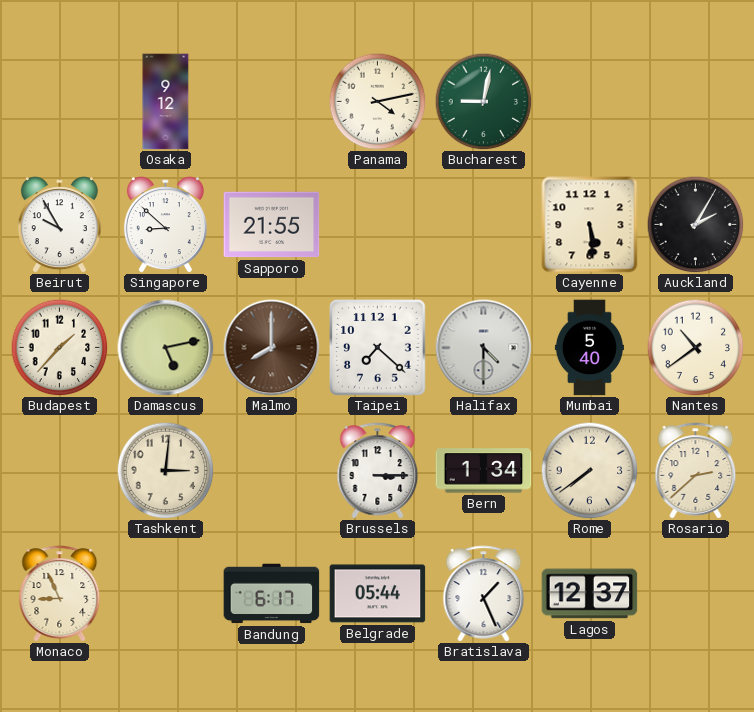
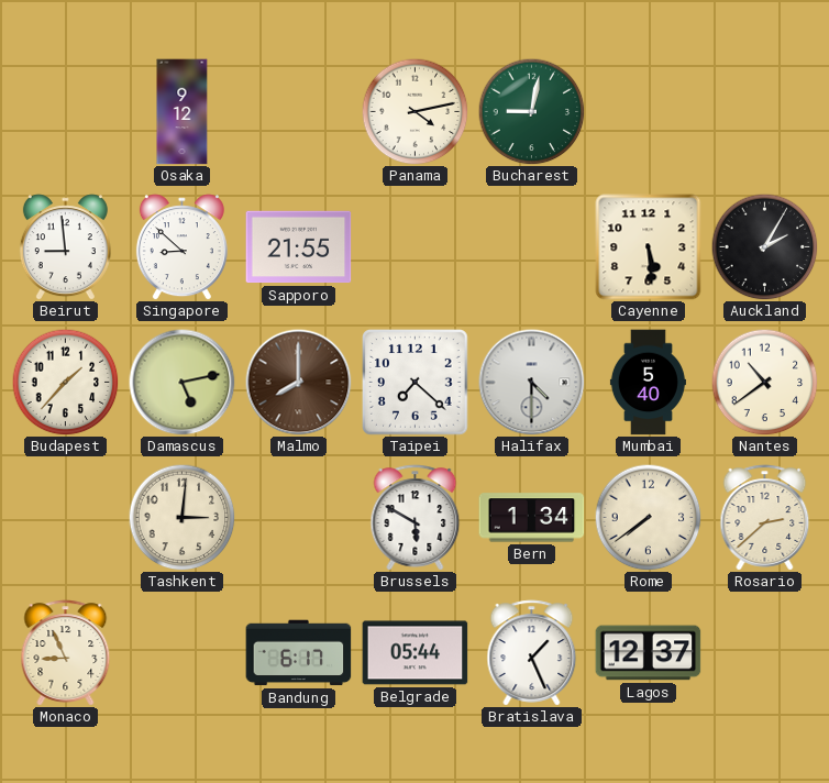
Beirut: 9:55 -> 8:59 (65, 247)
Brussels: 3:15 -> 5:50 (416, 518)
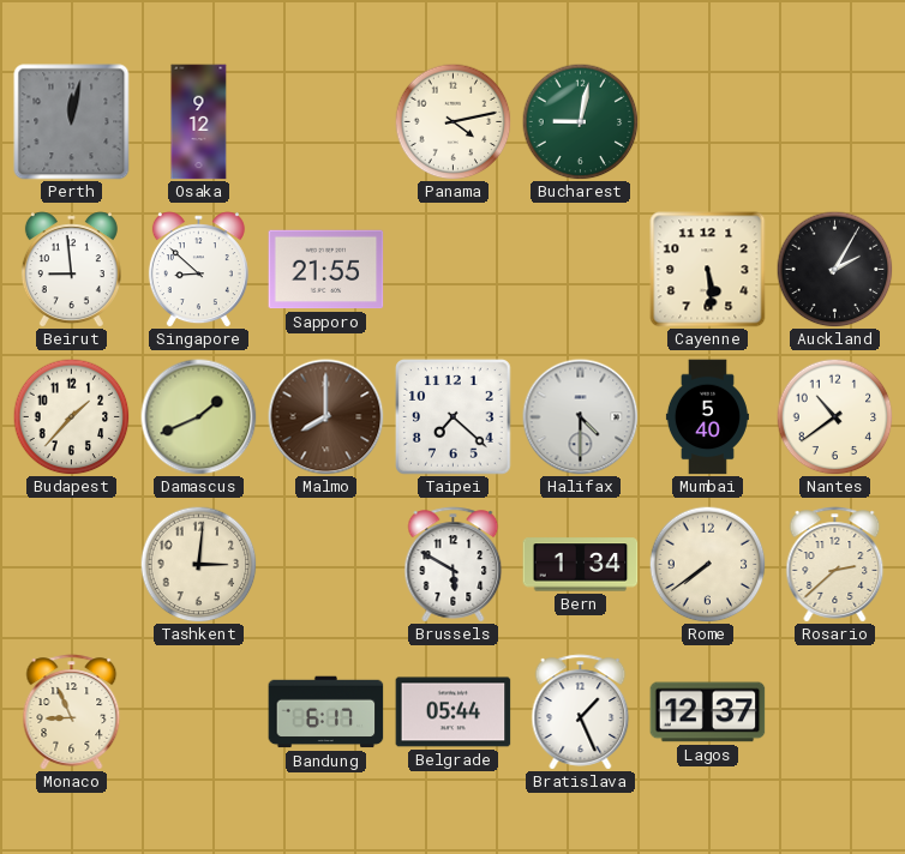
Perth: none -> 12:02 (72, 122)
Damascus: 5:13 -> 1:41 (199, 417)
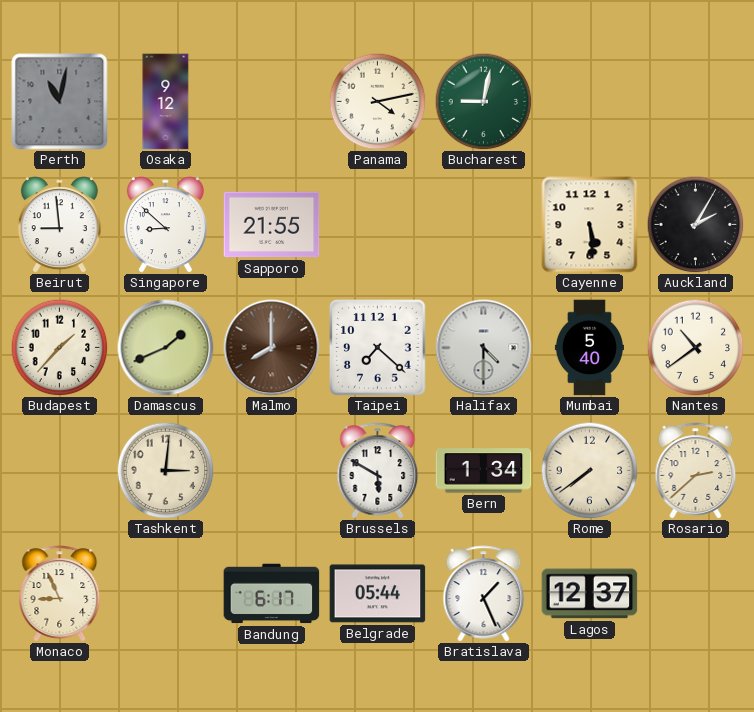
Perth: 12:02 -> 11:02 (60, 102)
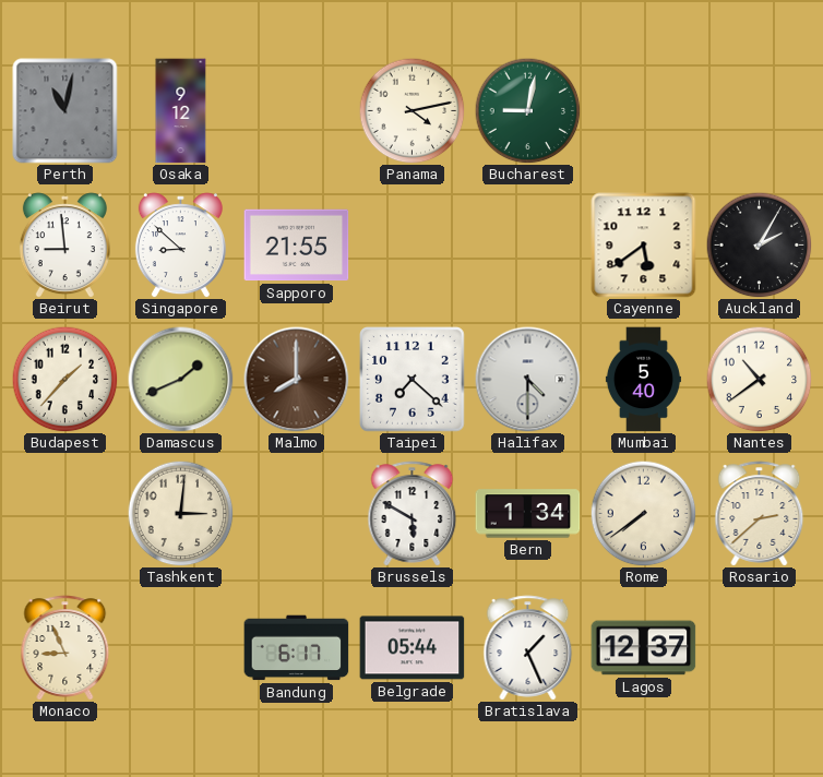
Cayenne: 5:29 -> 5:39 (644, 246)
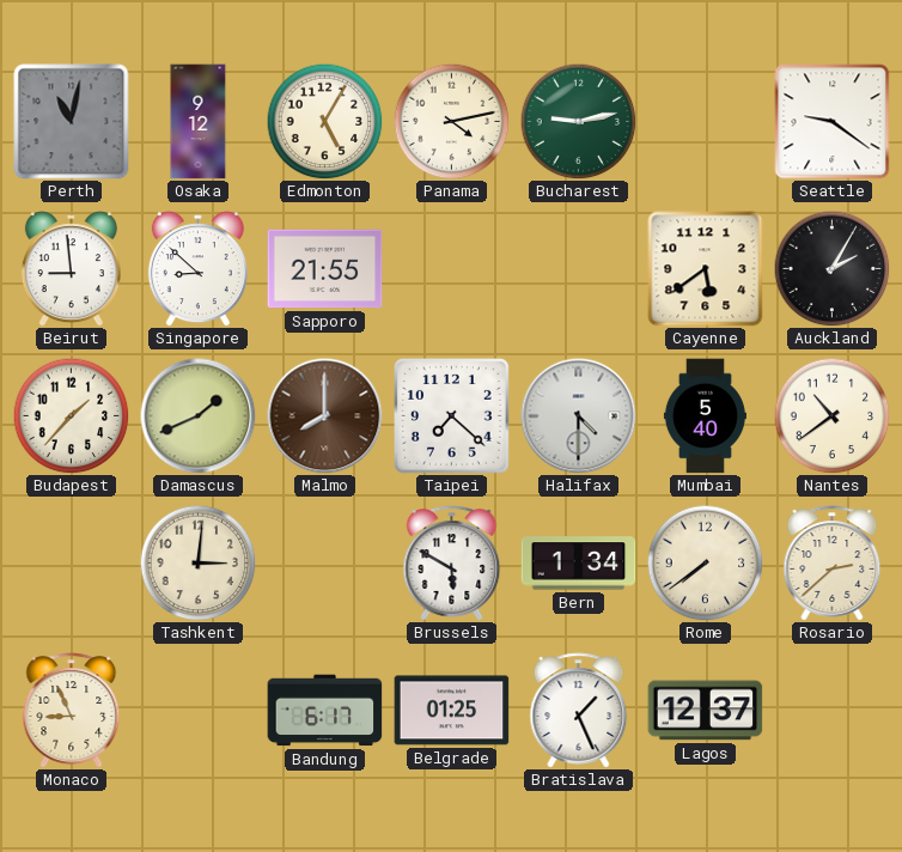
Edmonton: none -> 5:05 (324, 121)
Bucharest: 9:02 -> 9:13 (578, 121)
Seattle: none -> 9:21 (833, 122)
Belgrade: 05:44 -> 01:25 (452, 711)
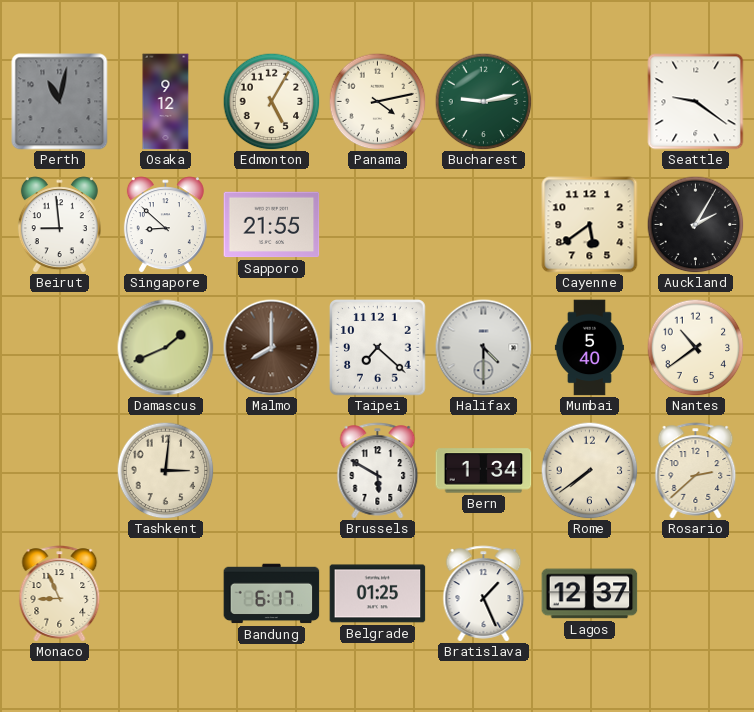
Budapest: 1:37 -> none (71, 415)
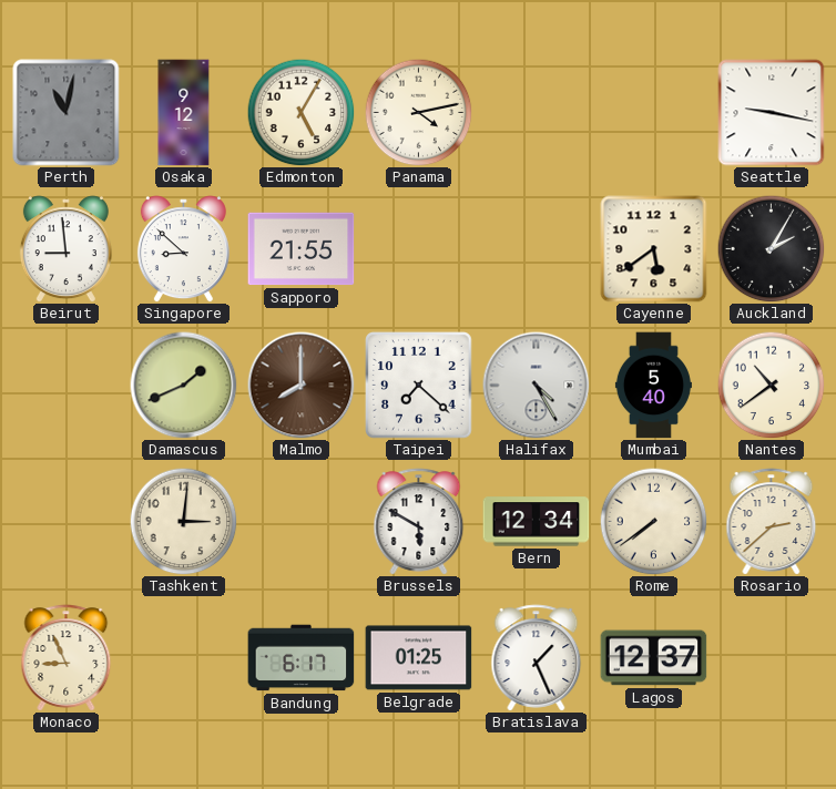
Bucharest: 9:13 -> none (483, 101)
Seattle: 9:21 -> 9:17 (772, 113)
Halifax: 4:30 -> 4:25 (537, 386)
Bern: 1:34 -> 12:34 (537, 522)
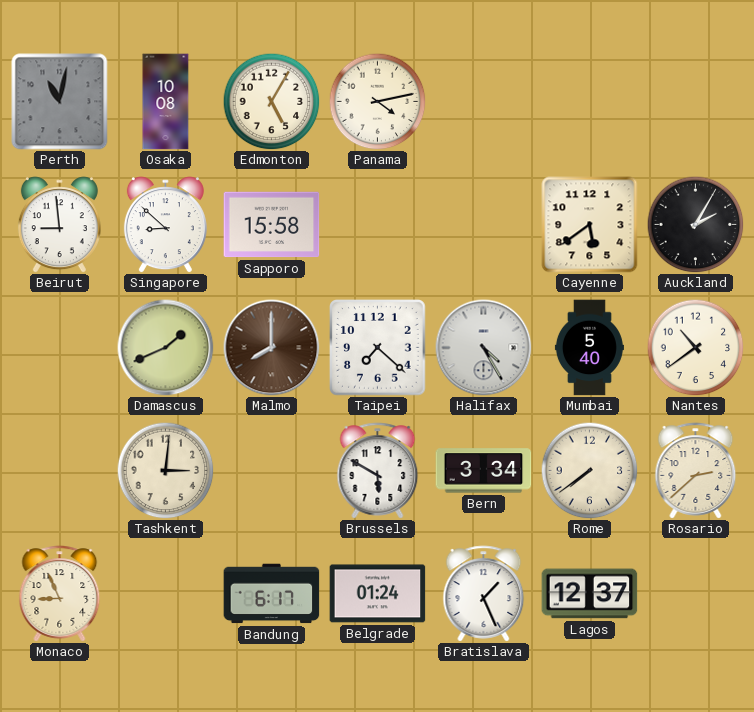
Osaka: 9:12 -> 10:08 (166, 102)
Seattle: 9:17 -> none (772, 113)
Sapporo: 21:55 -> 15:58 (272, 225)
Bern: 12:34 -> 3:34 (484, 471)
Belgrade: 01:25 -> 01:24 (378, 594)
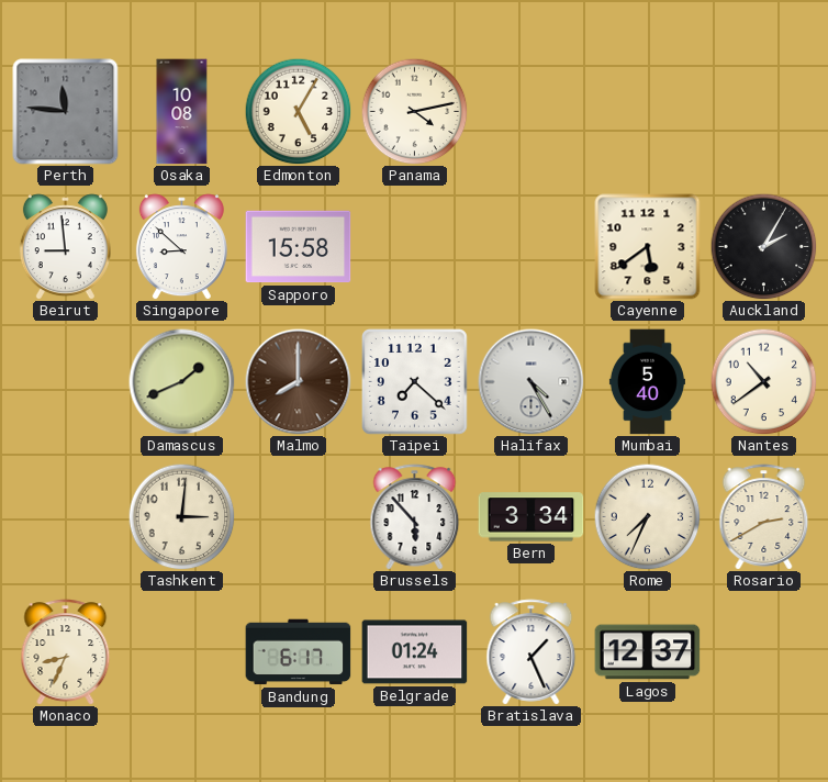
Perth: 11:02 -> 11:46 (66, 112)
Brussels: 5:50 -> 5:53 (415, 517)
Rome: 7:39 -> 7:34 (647, 516)
Rosario: 2:38 -> 2:40 (764, 517)
Monaco: 8:56 -> 8:34 (66, 652)
